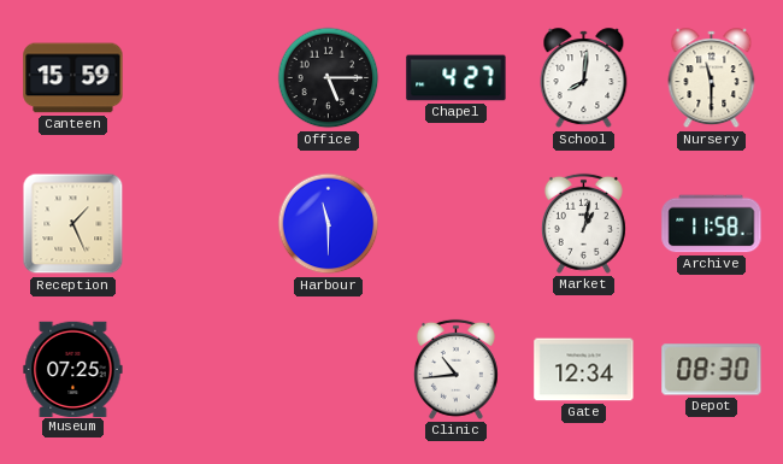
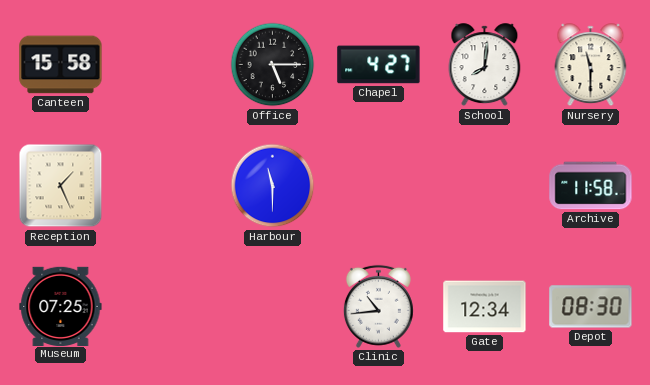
Canteen: 15:59 -> 15:58 (61, 65)
Market: 1:02 -> none (583, 223)
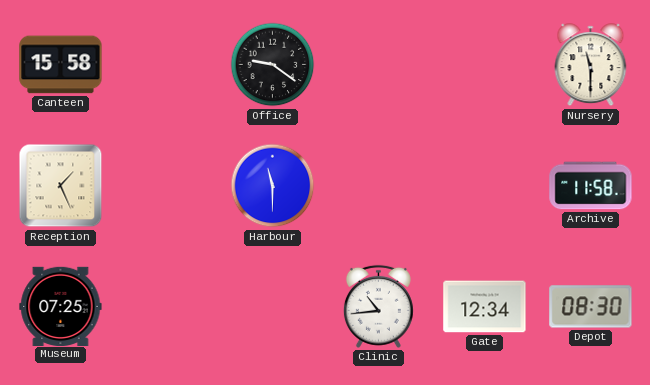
Office: 5:15 -> 9:21 (273, 65)
Chapel: 4:27 -> none (379, 65)
School: 8:01 -> none (485, 65)
